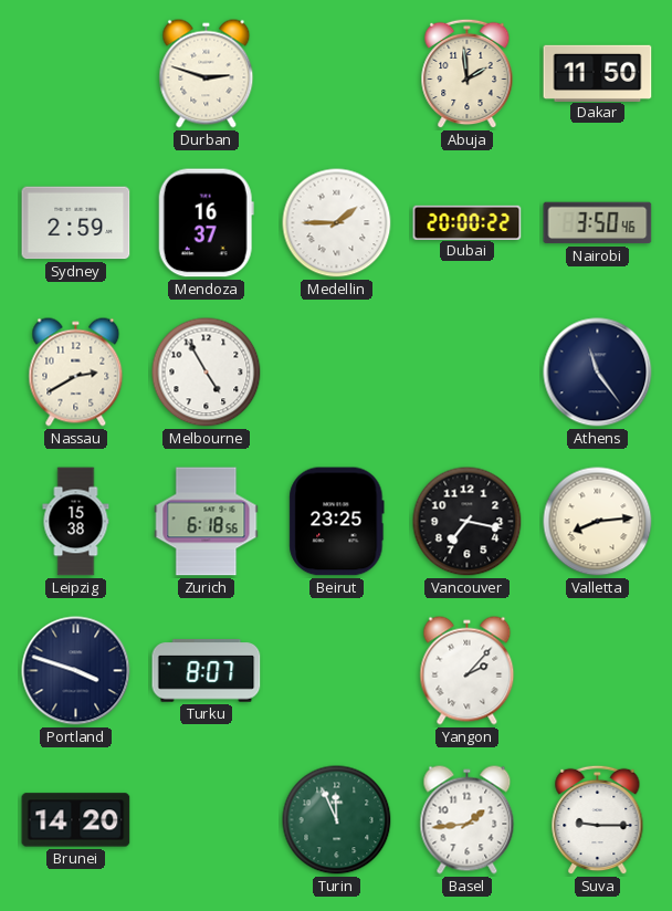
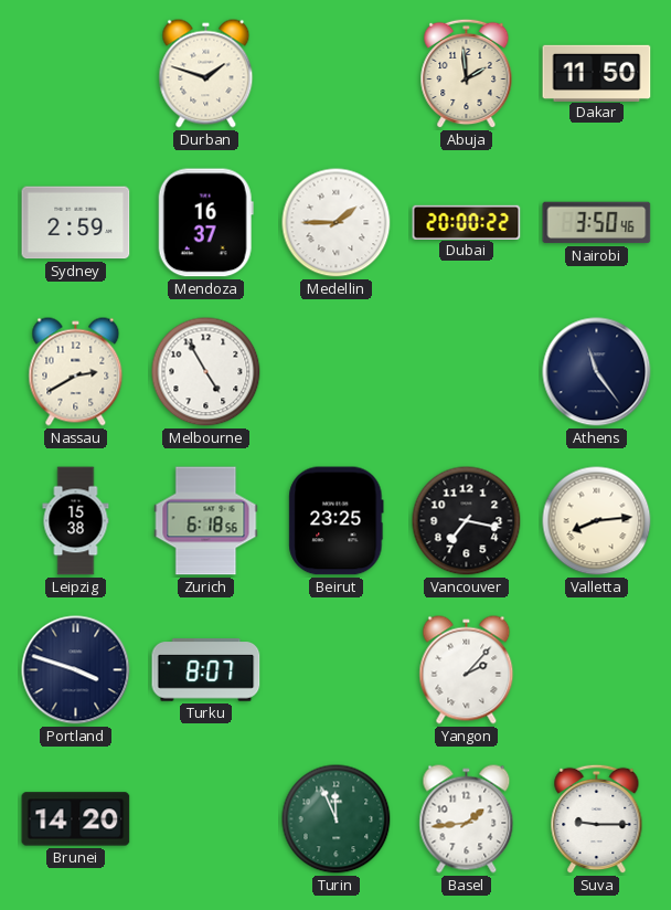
Durban: 2:48 -> 1:48 (206, 74)
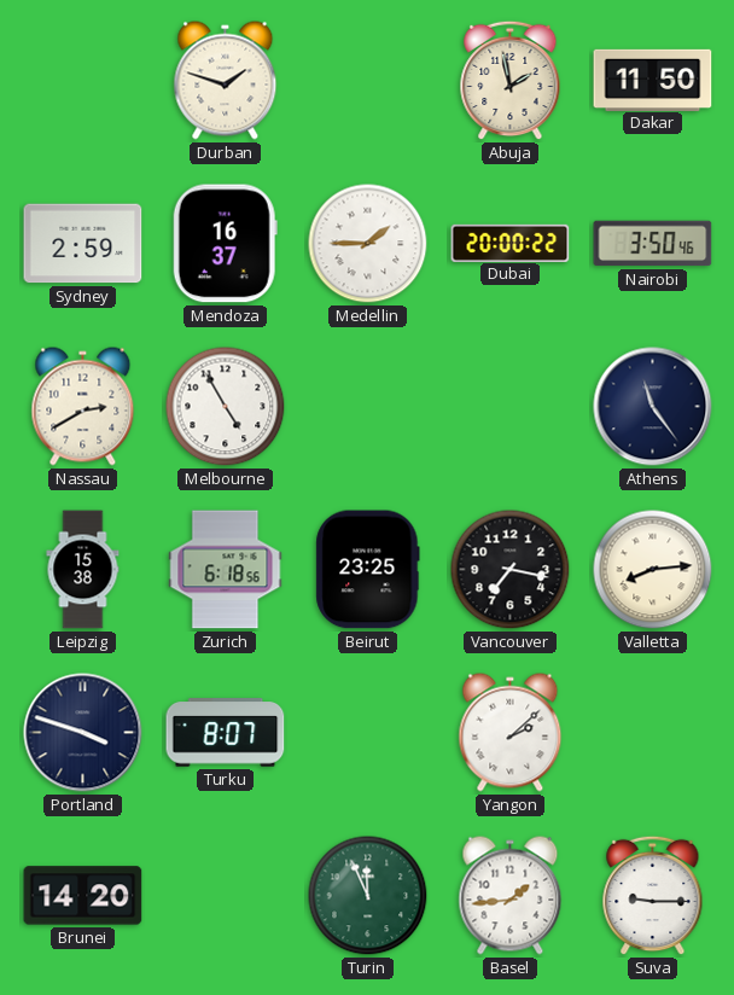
Abuja: 1:59 -> 1:58 (511, 81)
Yangon: 2:07 -> 2:08 (511, 733)
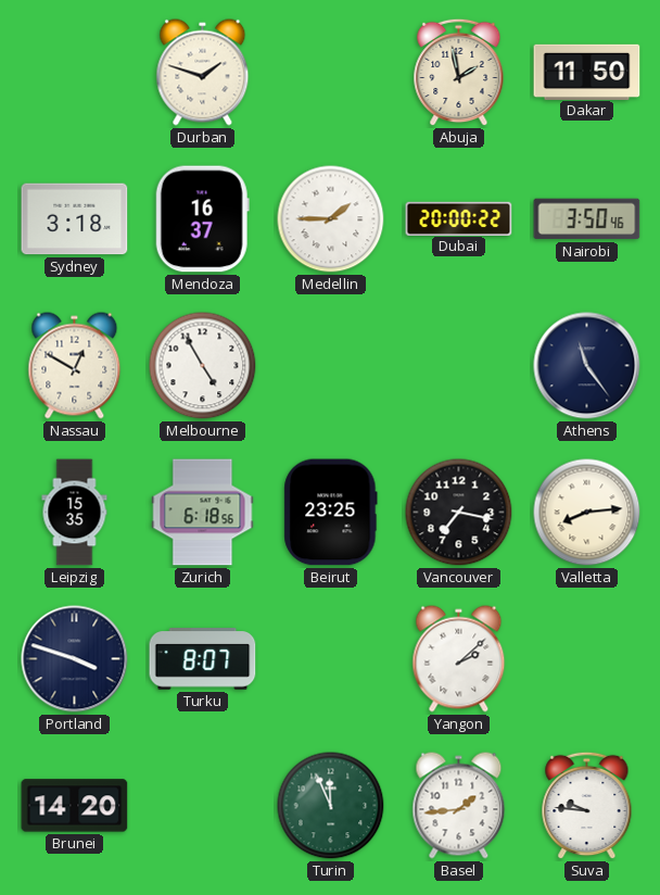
Sydney: 2:59 -> 3:18 (75, 219)
Nassau: 2:40 -> 12:50 (75, 366)
Leipzig: 15:38 -> 15:35 (75, 513)
Suva: 9:15 -> 9:46 (587, 806)
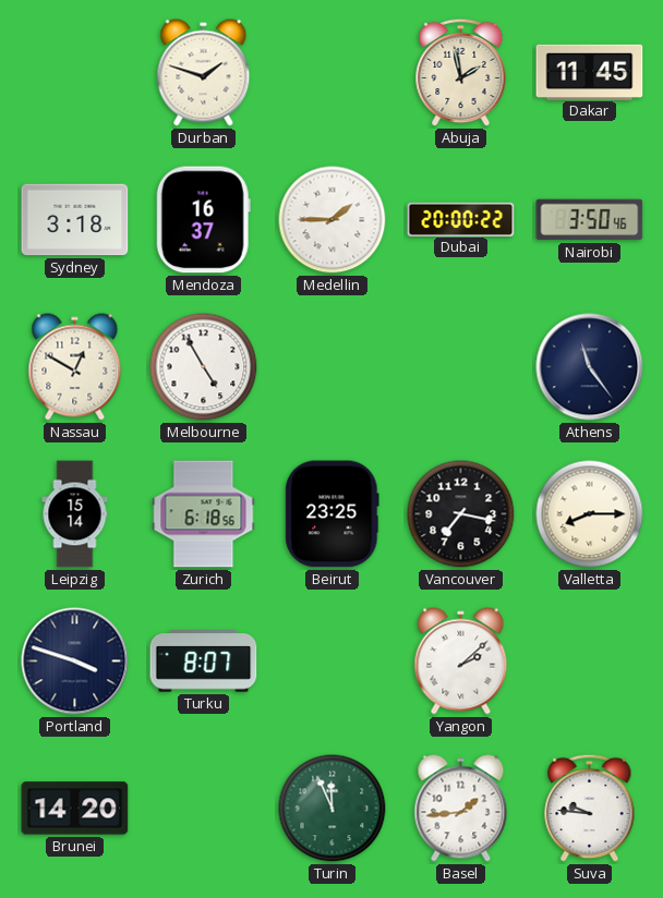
Dakar: 11:50 -> 11:45 (590, 72)
Leipzig: 15:35 -> 15:14 (75, 514)
Valletta: 8:14 -> 8:15 (590, 514)
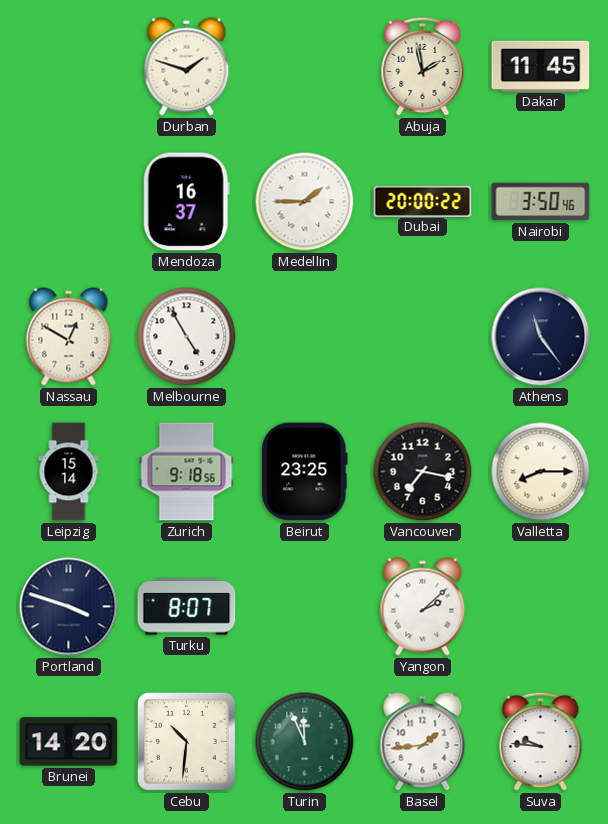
Sydney: 3:18 -> none (75, 220)
Zurich: 6:18 -> 9:18 (187, 472)
Cebu: none -> 10:31 (186, 741)
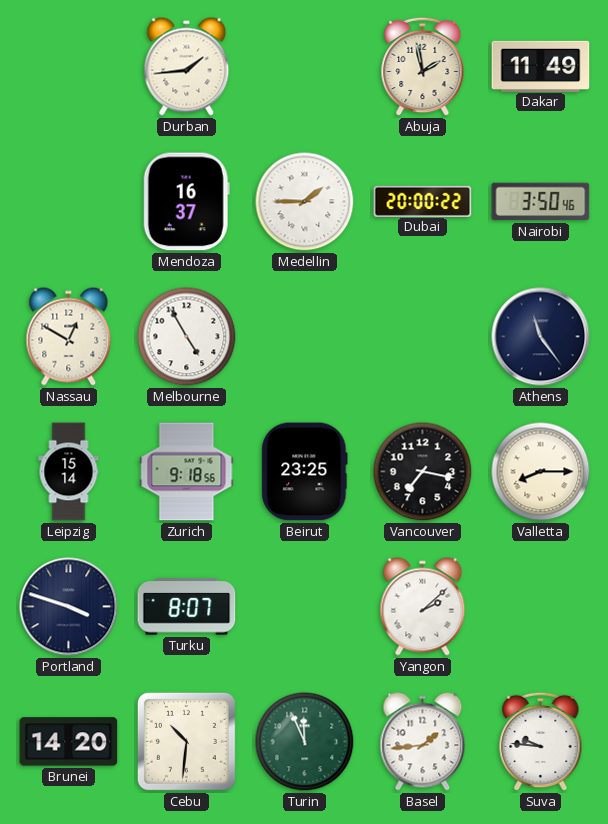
Durban: 1:48 -> 1:44 (187, 67)
Dakar: 11:45 -> 11:49 (541, 66)
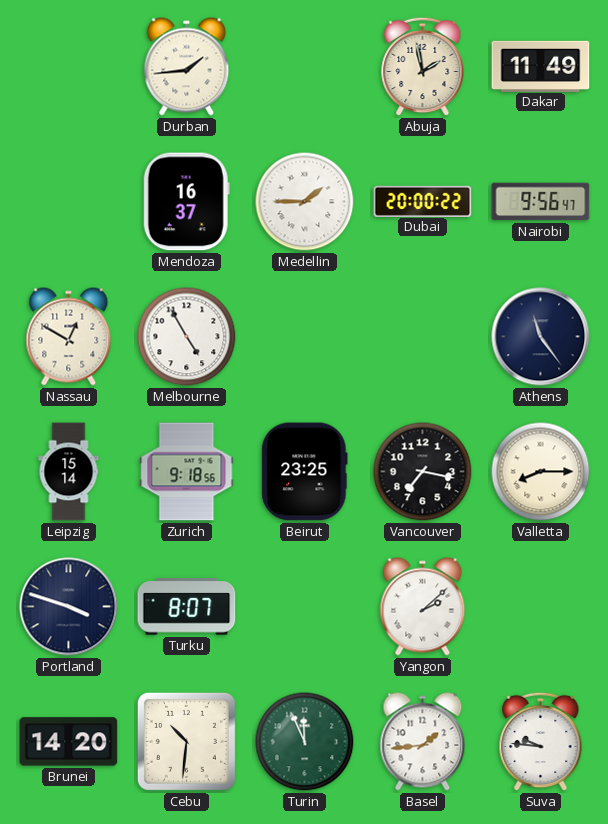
Nairobi: 3:50 -> 9:56 (541, 202)
